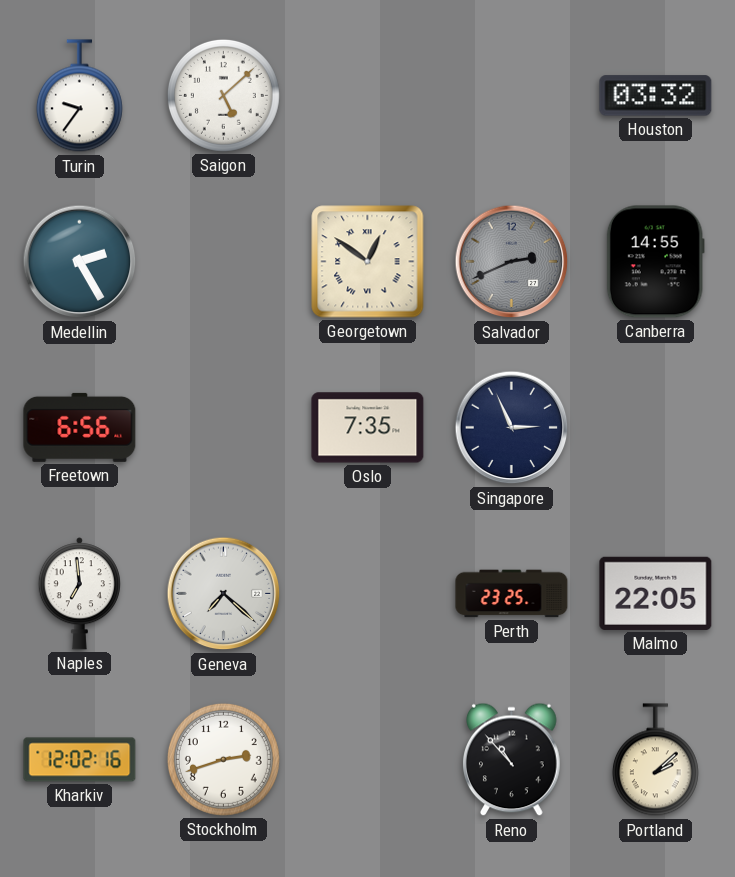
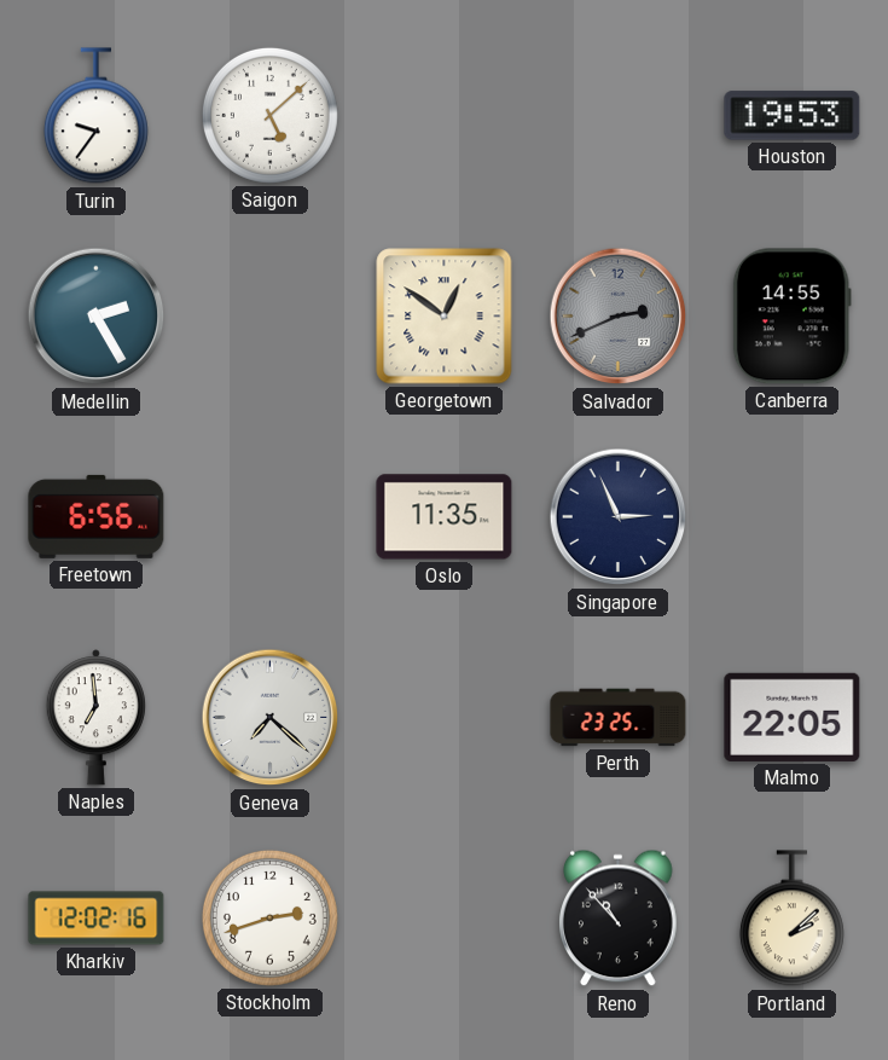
Houston: 03:32 -> 19:53 (793, 116)
Oslo: 7:35 -> 11:35 (445, 517)
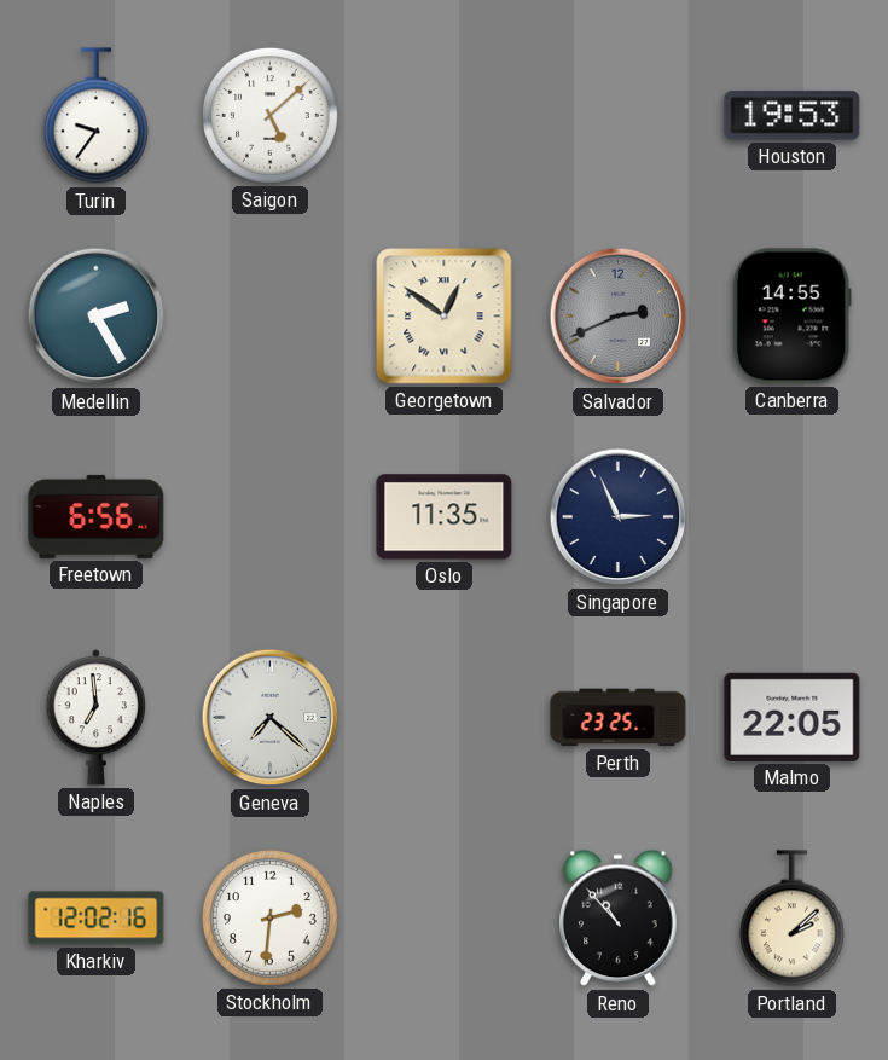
Stockholm: 2:42 -> 2:31 (269, 917)
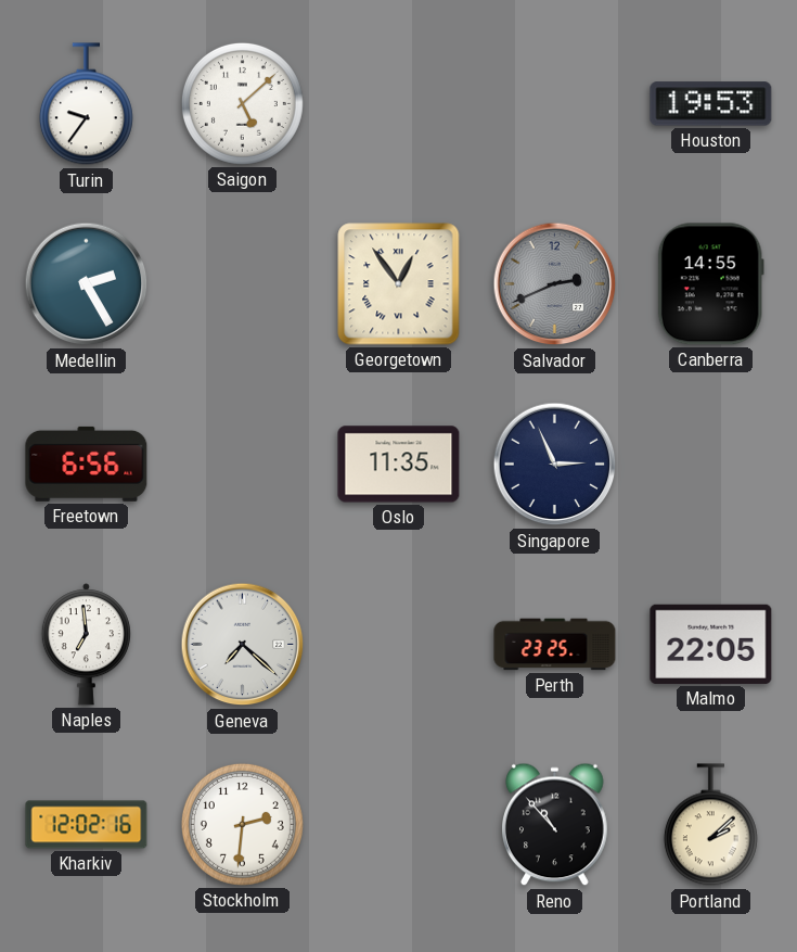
Georgetown: 12:51 -> 12:54 (399, 284)
